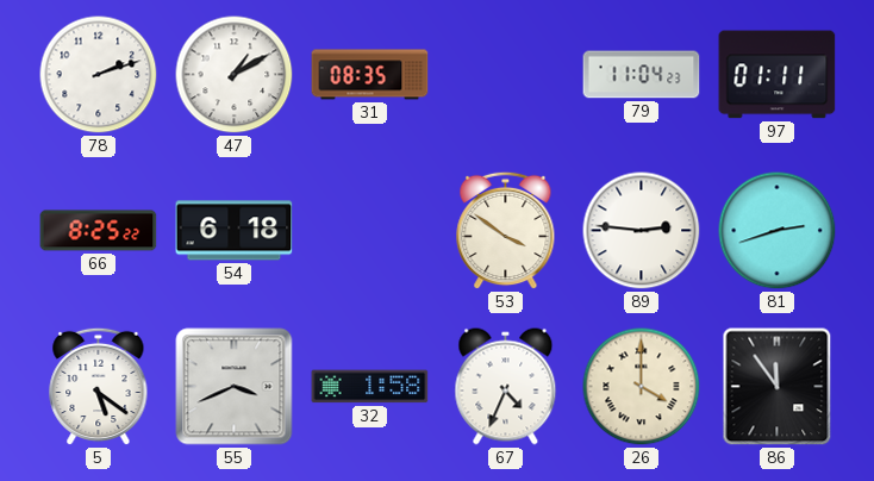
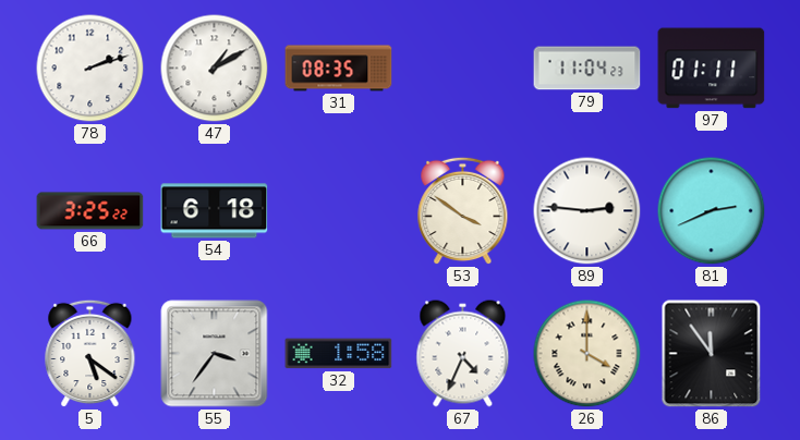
66: 8:25 -> 3:25 (90, 211)
81: 2:42 -> 2:41 (712, 211)
55: 3:41 -> 3:36 (215, 354)
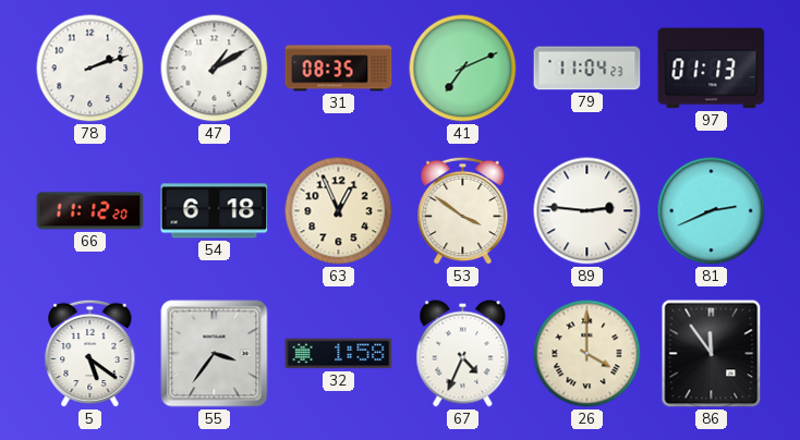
41: none -> 7:11 (463, 69)
97: 01:11 -> 01:13 (712, 69)
66: 3:25 -> 11:12 (90, 211)
63: none -> 12:56 (339, 211)
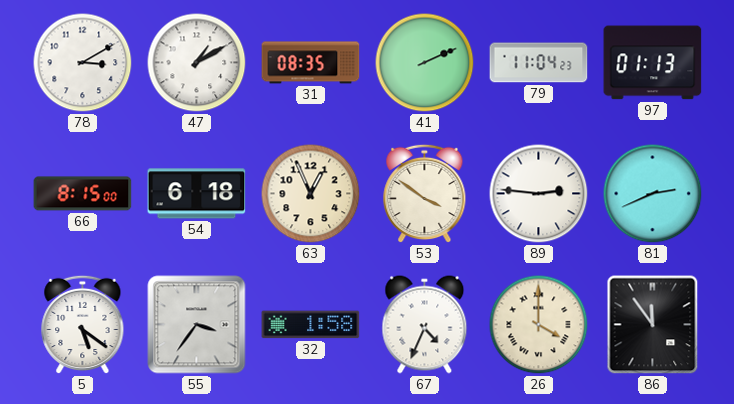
78: 2:12 -> 3:10 (83, 63)
41: 7:11 -> 2:11 (425, 63)
66: 11:12 -> 8:15 (83, 194)
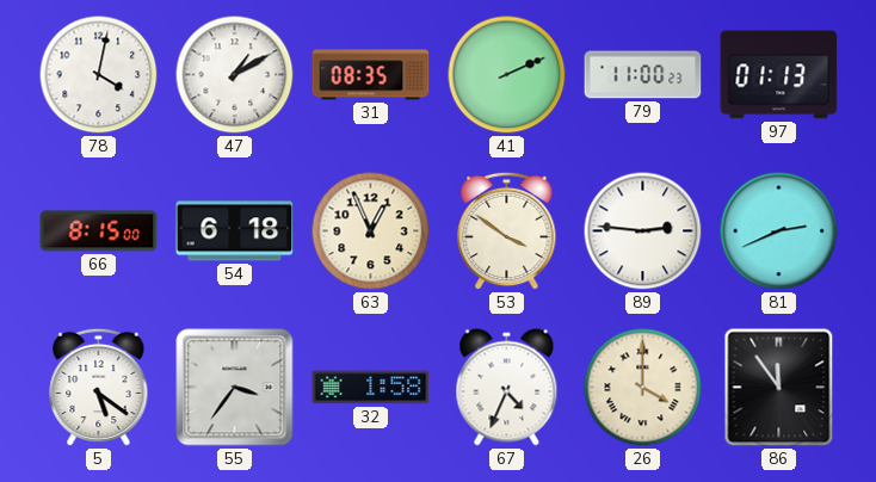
78: 3:10 -> 4:02 (99, 75)
79: 11:04 -> 11:00 (643, 75)
